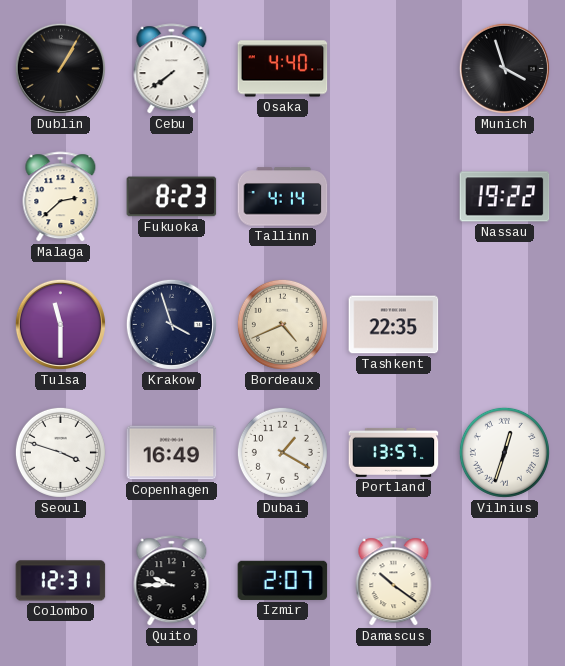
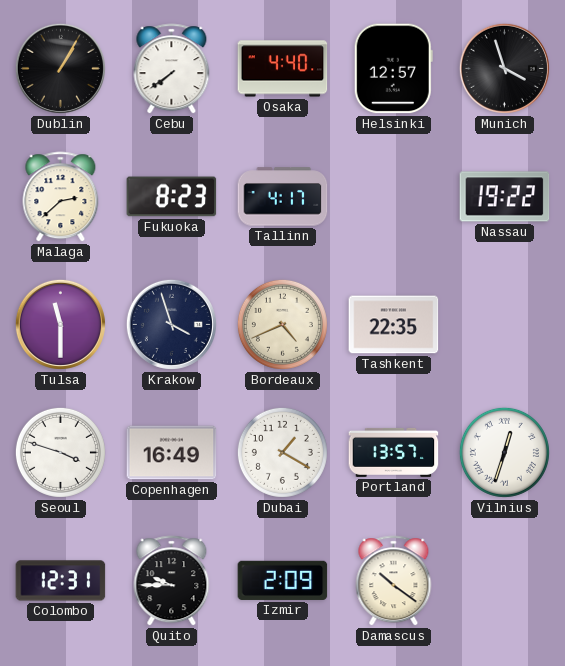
Helsinki: none -> 12:57 (393, 69)
Tallinn: 4:14 -> 4:17 (283, 197)
Izmir: 2:07 -> 2:09 (283, 580)
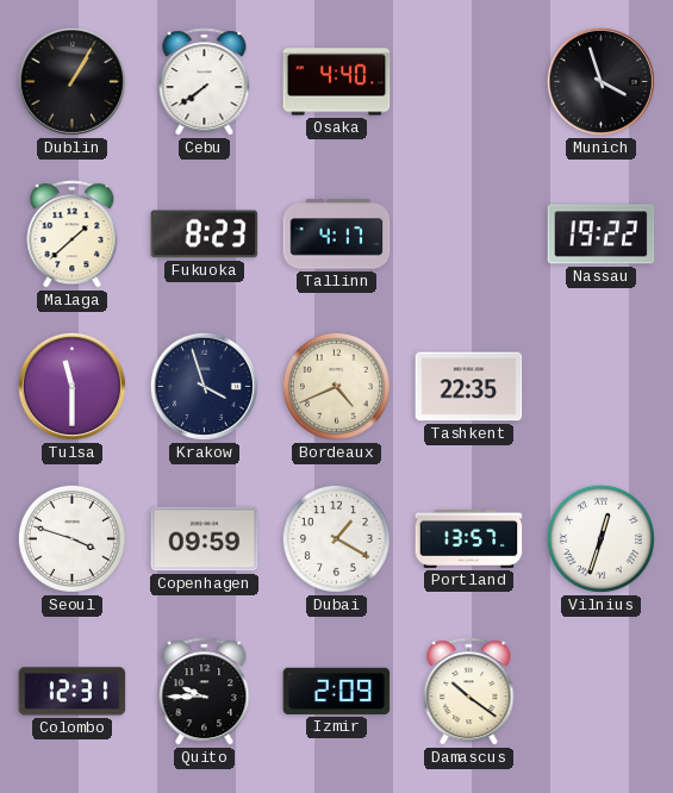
Helsinki: 12:57 -> none (393, 69)
Malaga: 2:38 -> 1:38 (73, 235)
Copenhagen: 16:49 -> 09:59 (205, 539)
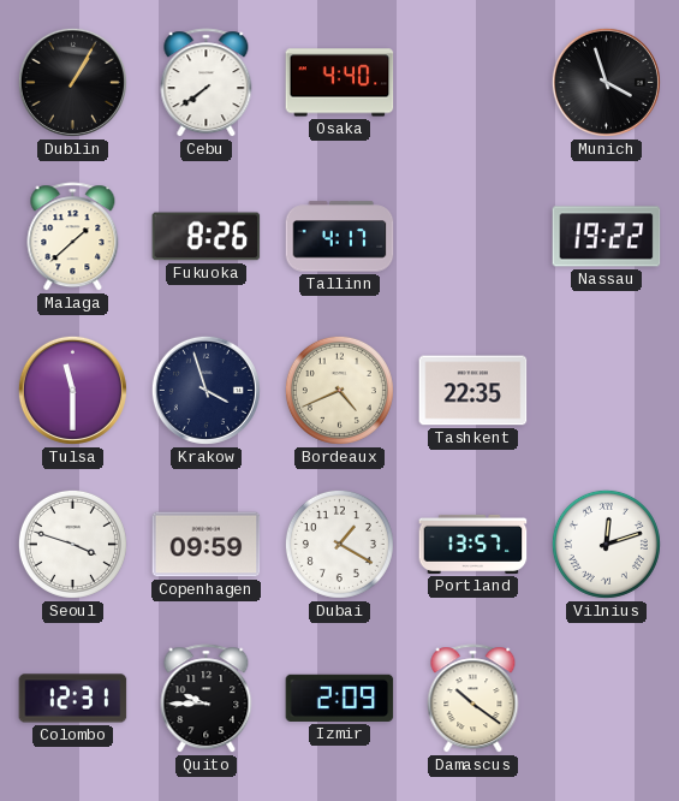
Fukuoka: 8:23 -> 8:26 (207, 237)
Vilnius: 12:33 -> 12:12 (606, 544)
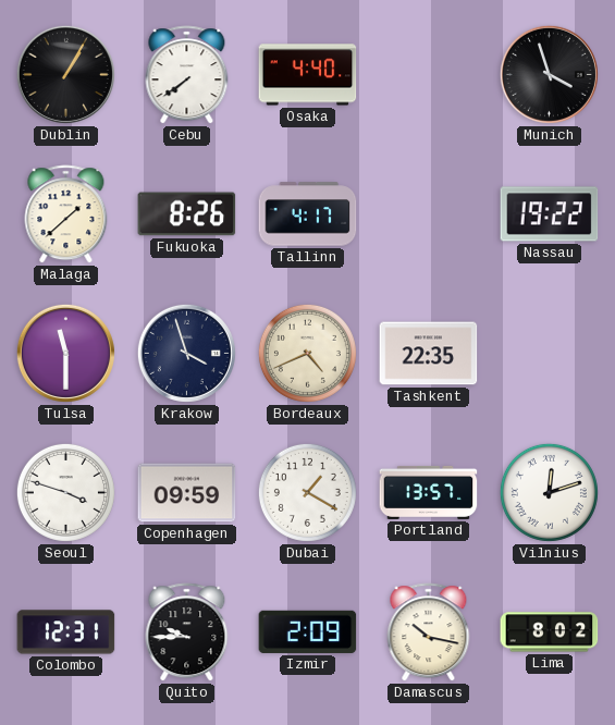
Damascus: 10:21 -> 10:17 (429, 632)
Lima: none -> 8:02 (550, 632)
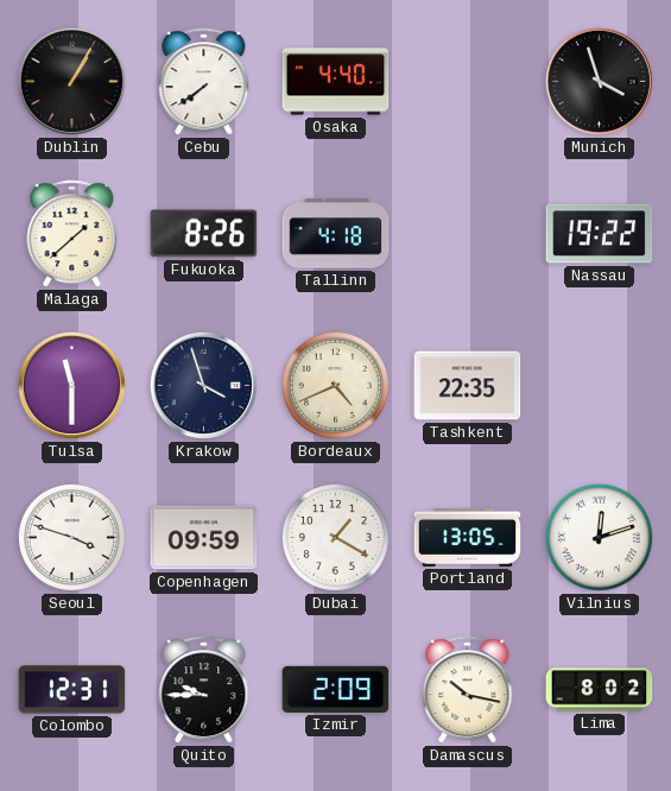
Tallinn: 4:17 -> 4:18 (336, 234)
Portland: 13:57 -> 13:05 (468, 537)
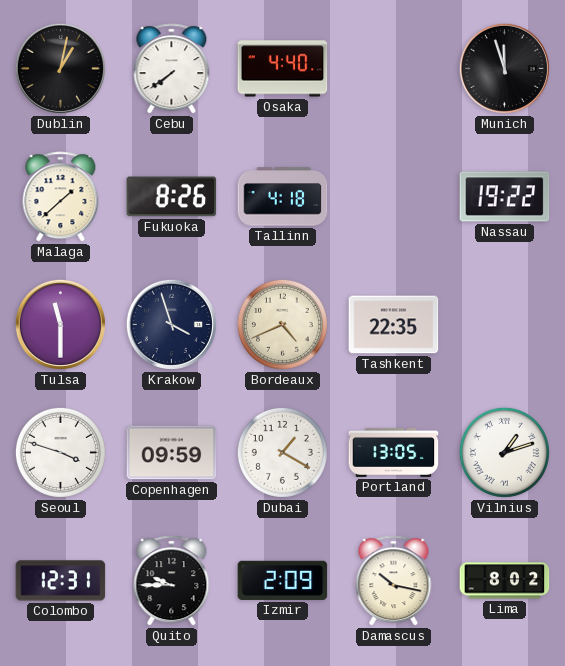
Dublin: 1:05 -> 1:02 (60, 68)
Munich: 3:57 -> 11:57 (504, 68)
Vilnius: 12:12 -> 1:12 (504, 452)
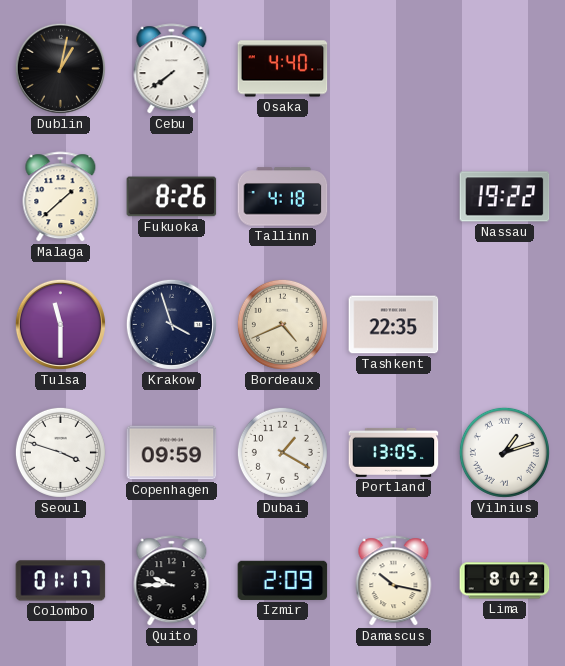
Munich: 11:57 -> none (504, 68)
Colombo: 12:31 -> 01:17 (61, 581)
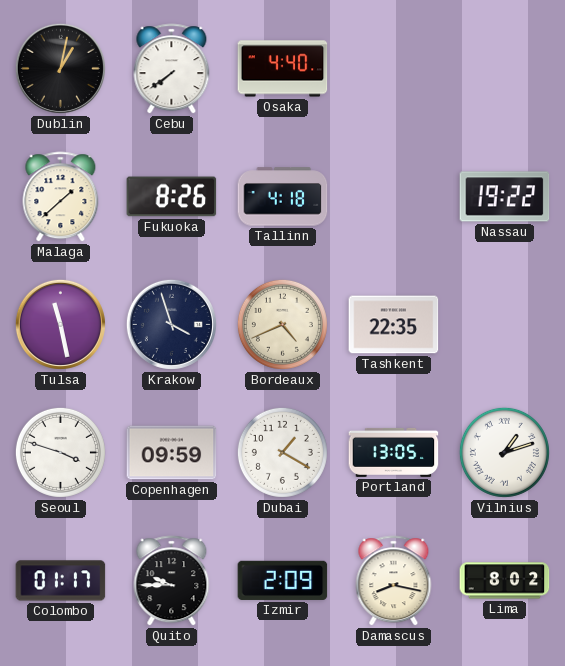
Tulsa: 11:30 -> 11:28 (60, 324)
Damascus: 10:17 -> 8:17 (394, 581)
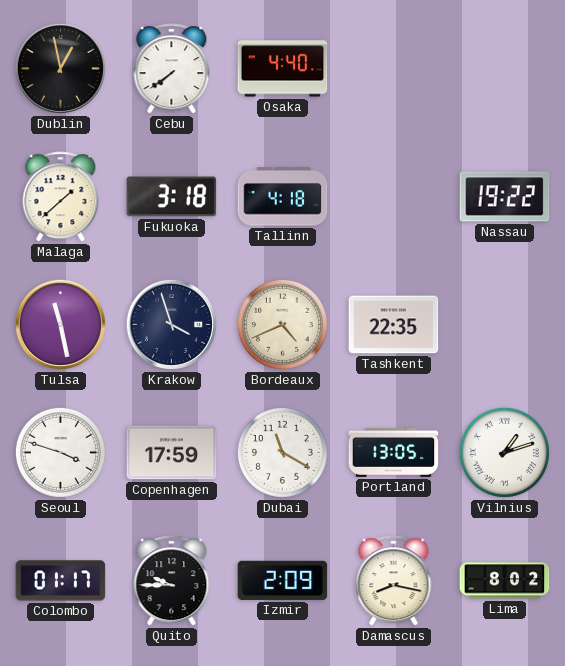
Dublin: 1:02 -> 12:58 (60, 68)
Fukuoka: 8:26 -> 3:18 (172, 197)
Copenhagen: 09:59 -> 17:59 (172, 453)
Dubai: 1:20 -> 11:20 (282, 452)
